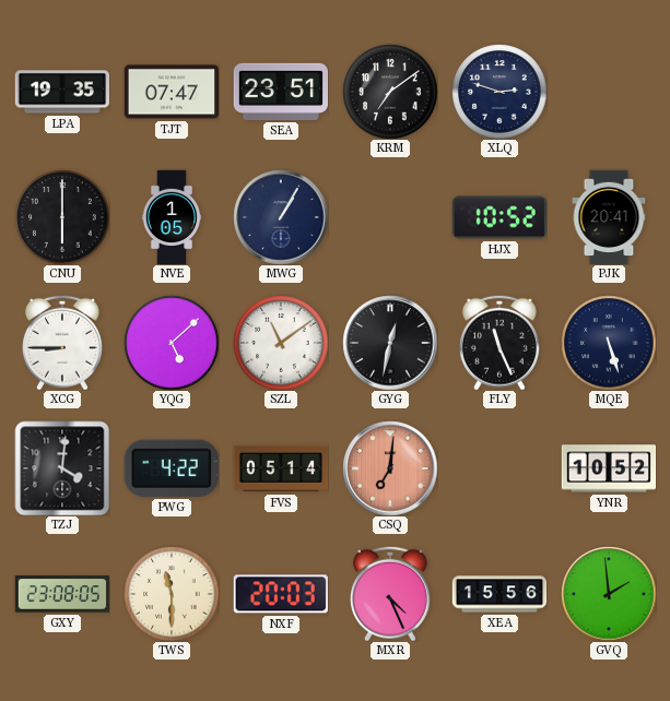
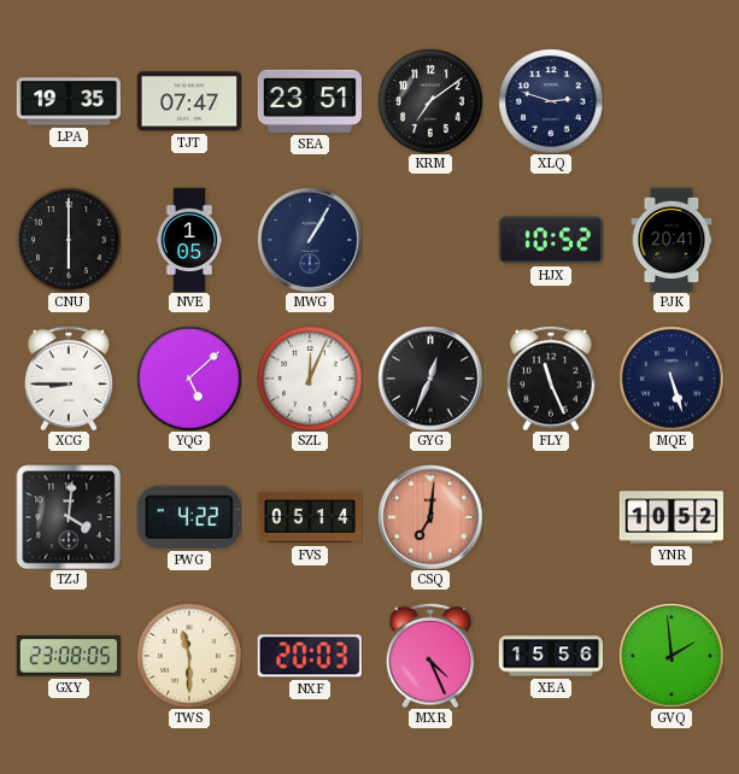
SZL: 11:09 -> 12:04 (310, 379)
GYG: 12:32 -> 12:34 (430, 379)
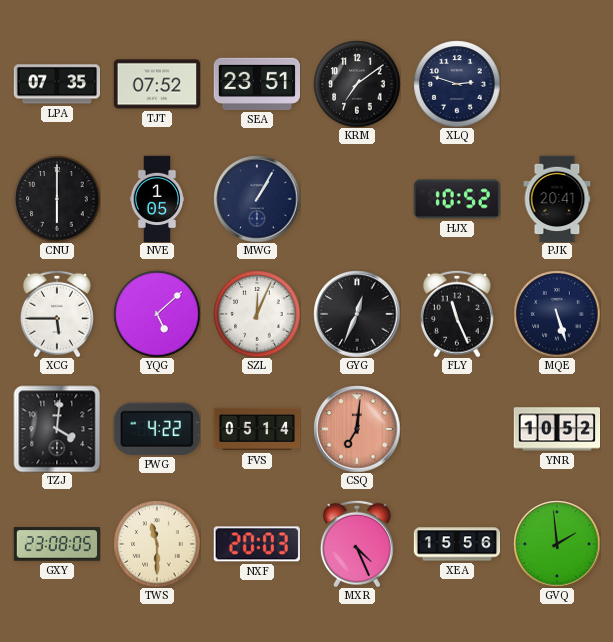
LPA: 19:35 -> 07:35 (57, 84)
TJT: 07:47 -> 07:52 (157, 84)
XCG: 8:45 -> 5:45 (57, 314)
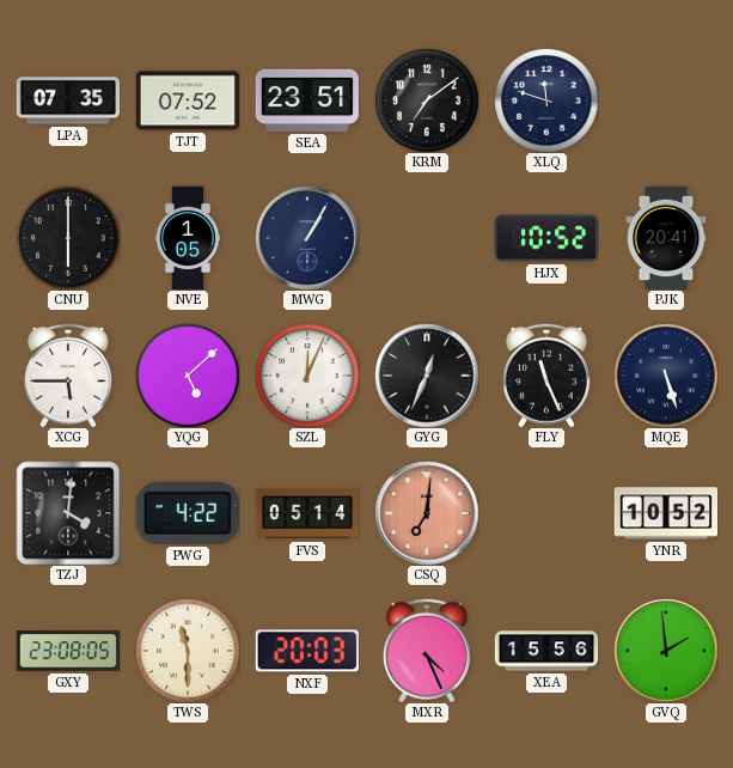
XLQ: 2:48 -> 11:48 (546, 100)
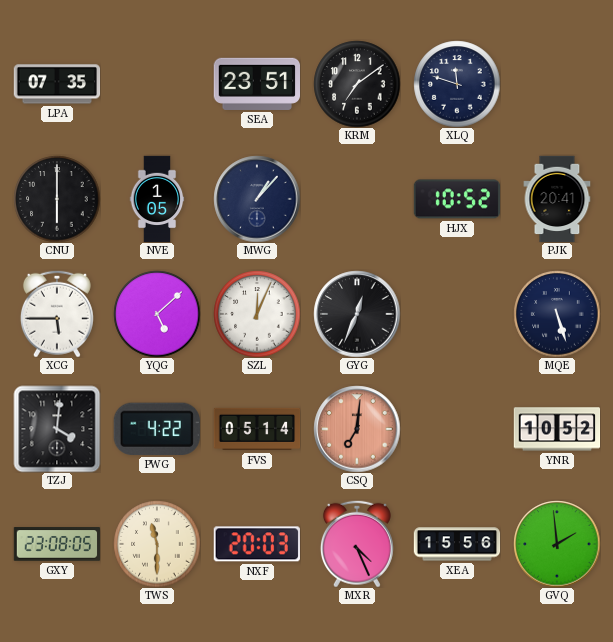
TJT: 07:52 -> none (188, 100)
MWG: 1:05 -> 1:07 (257, 199)
FLY: 11:26 -> none (546, 376)
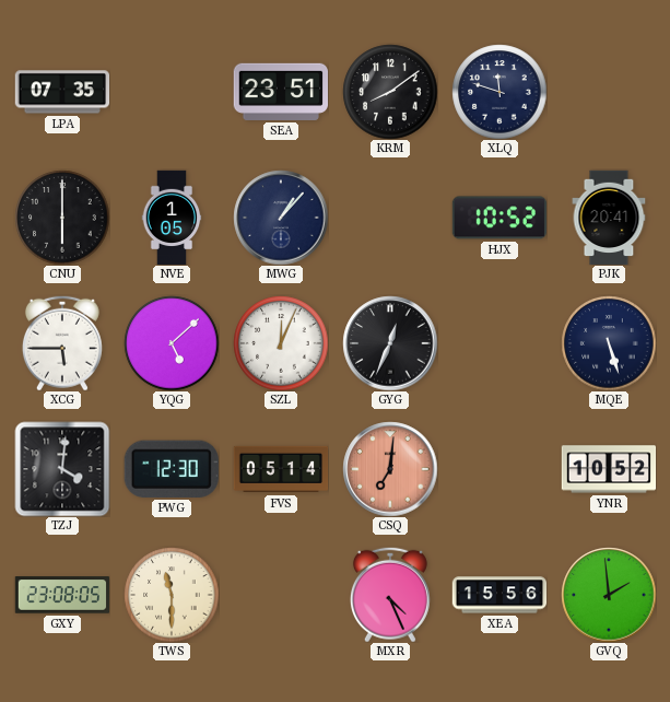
KRM: 7:09 -> 8:09 (390, 92)
PWG: 4:22 -> 12:30 (172, 469)
NXF: 20:03 -> none (257, 544)
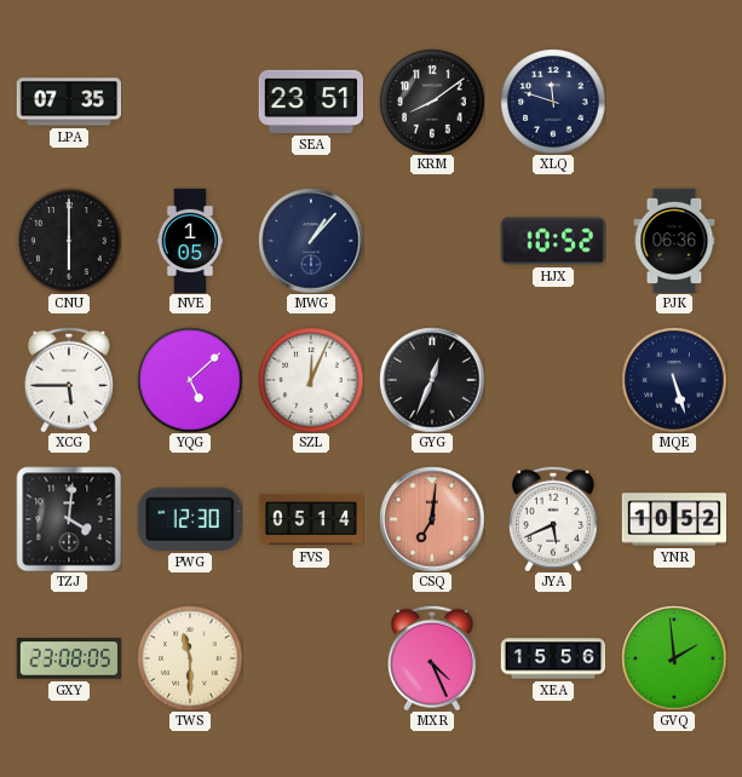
PJK: 20:41 -> 06:36 (674, 241)
JYA: none -> 5:41 (553, 519)
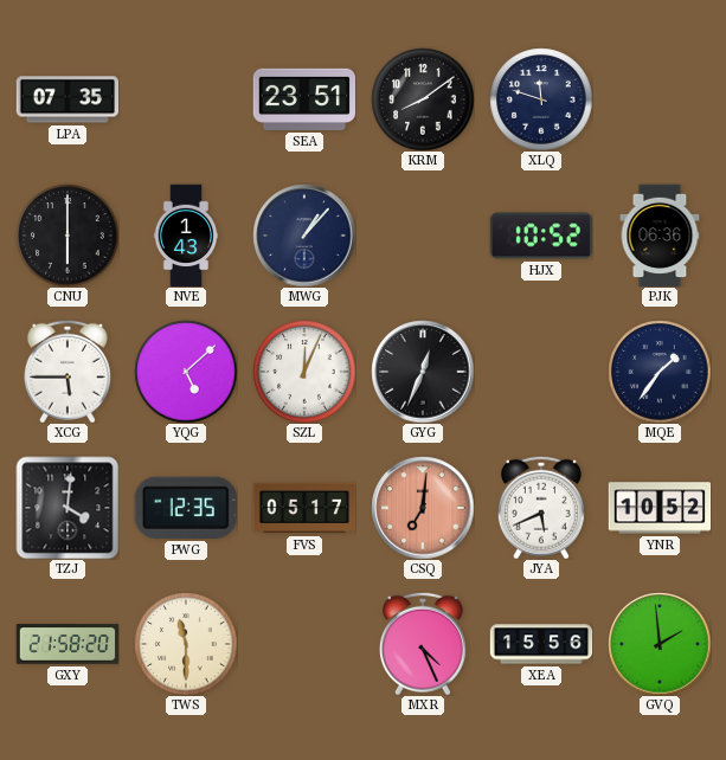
NVE: 1:05 -> 1:43 (186, 236)
MQE: 5:27 -> 1:36 (660, 372)
PWG: 12:30 -> 12:35 (186, 508)
FVS: 05:14 -> 05:17 (304, 508)
GXY: 23:08 -> 21:58 (68, 644)
